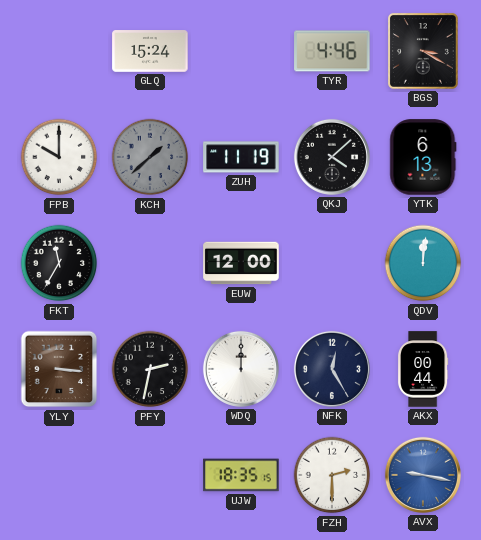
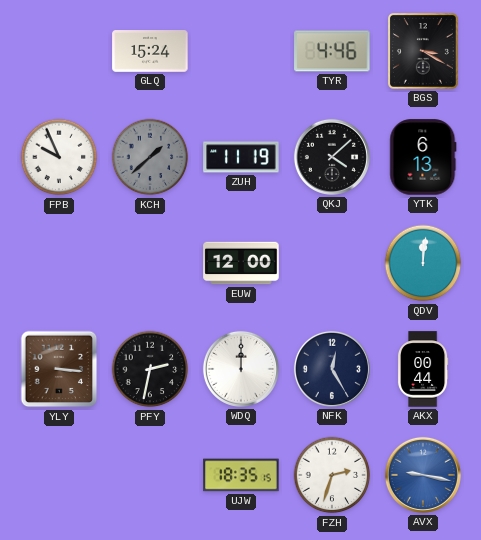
FPB: 10:00 -> 9:56 (59, 157)
FKT: 11:35 -> none (59, 263)
FZH: 2:30 -> 2:33 (332, 475)
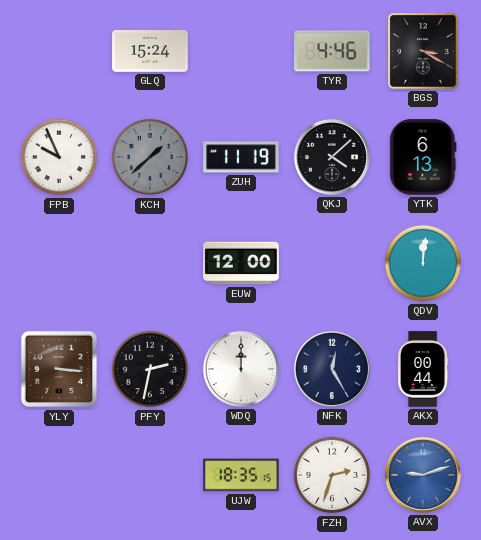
AVX: 9:17 -> 9:12 (423, 475)
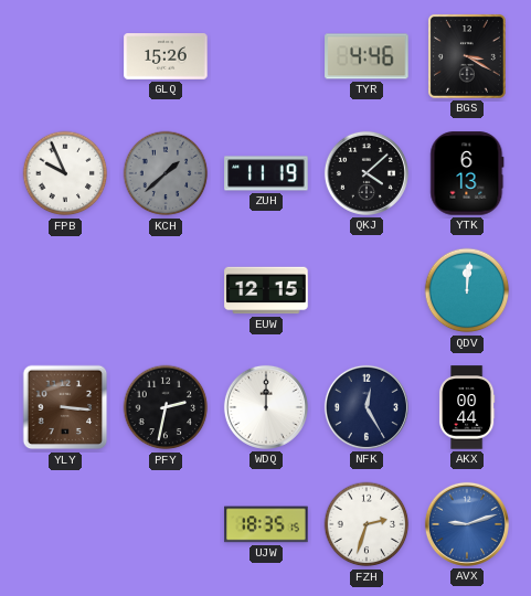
GLQ: 15:24 -> 15:26 (166, 56)
EUW: 12:00 -> 12:15 (266, 290)
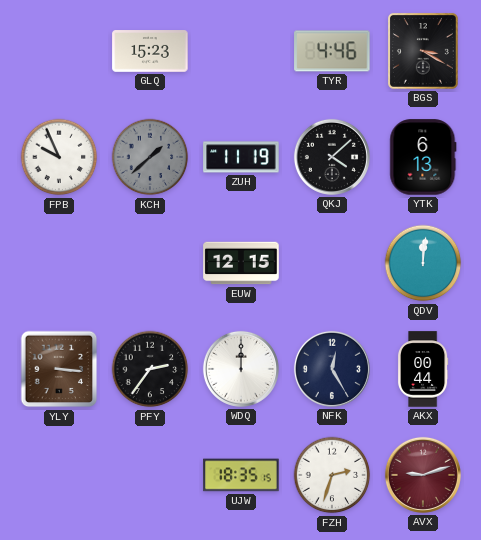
GLQ: 15:26 -> 15:23 (150, 51)
PFY: 2:32 -> 2:36 (150, 369)
AVX dial: blue -> burgundy (423, 475)
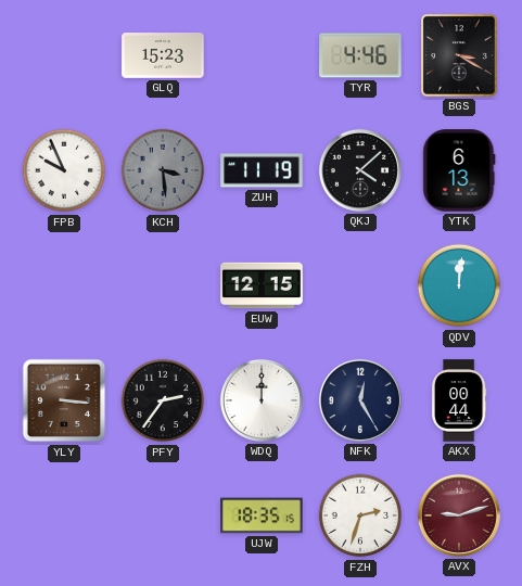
KCH: 1:38 -> 3:29 (163, 170)
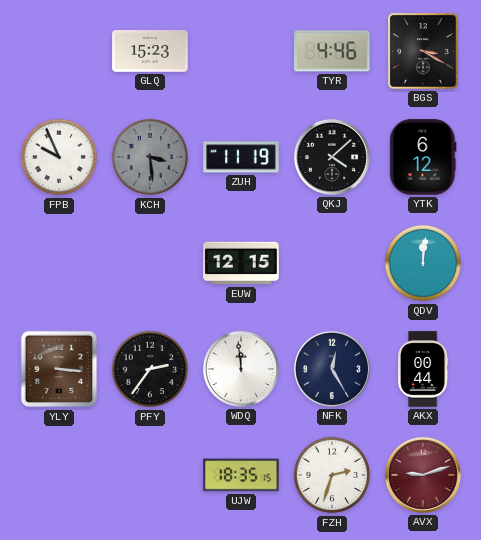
YTK: 6:13 -> 6:12 (423, 157)
WDQ: 12:00 -> 11:59 (241, 369)
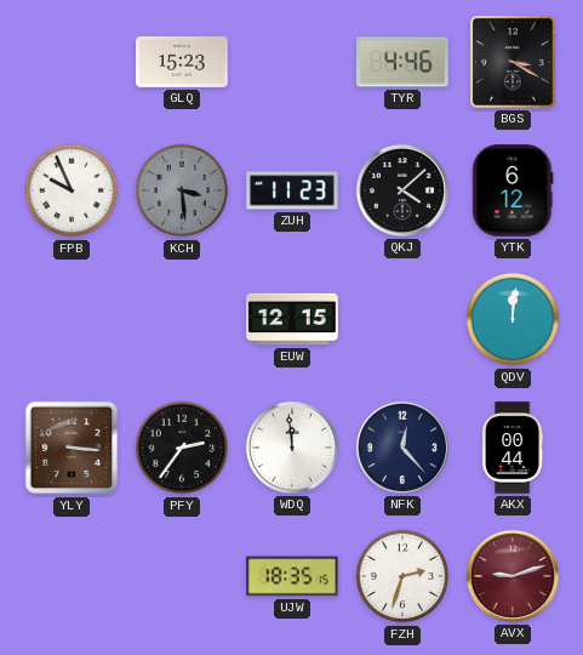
ZUH: 11:19 -> 11:23 (292, 190)
NFK: 12:25 -> 12:23 (402, 448)
